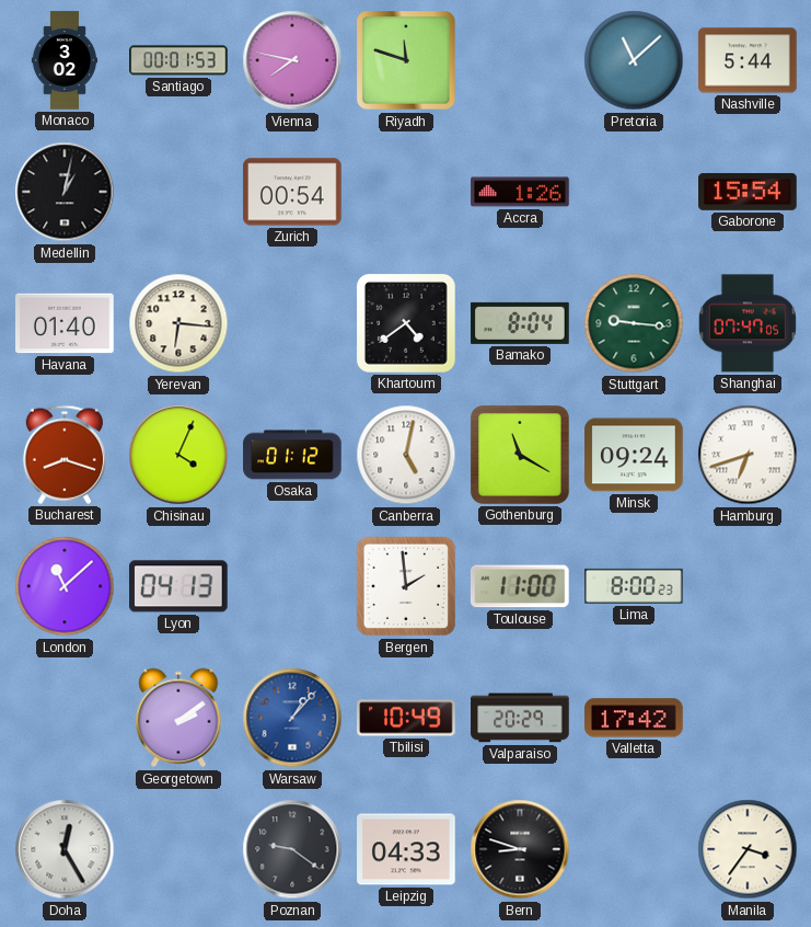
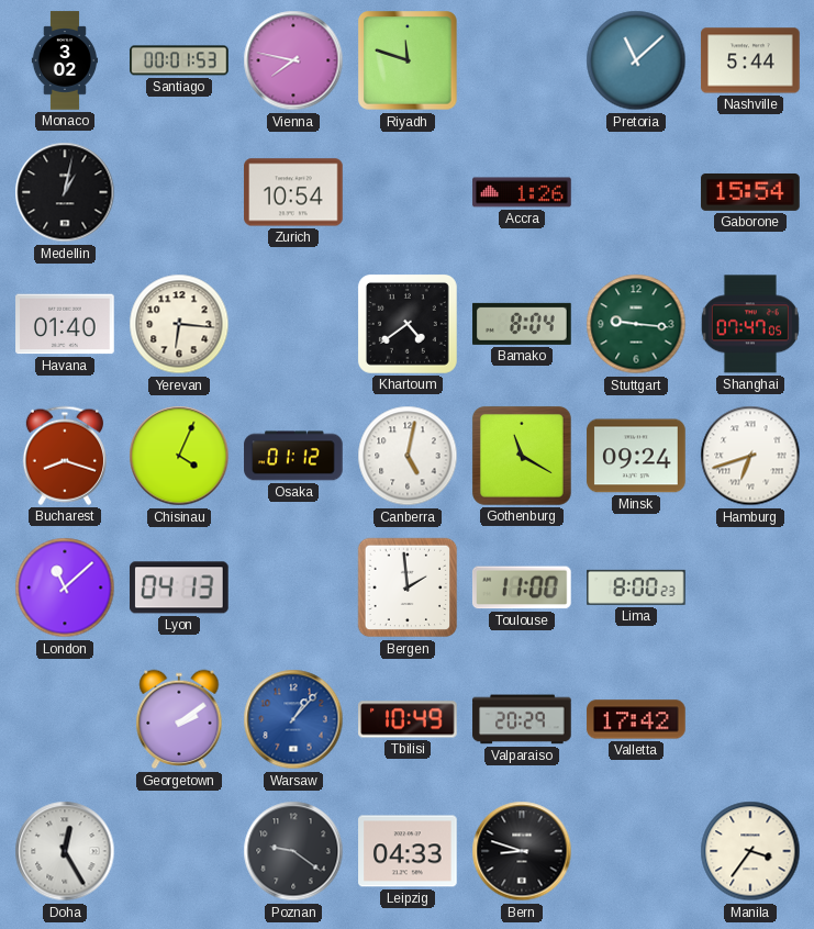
Zurich: 00:54 -> 10:54 (293, 192)
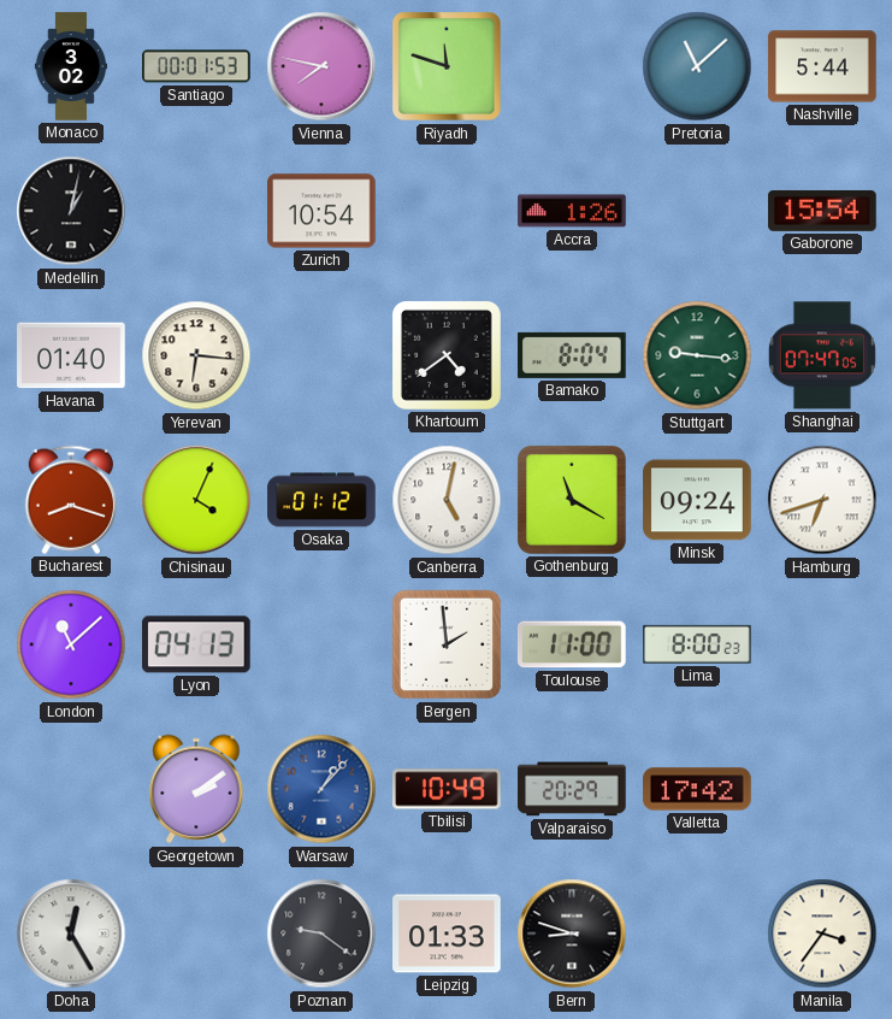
Leipzig: 04:33 -> 01:33 (447, 933)
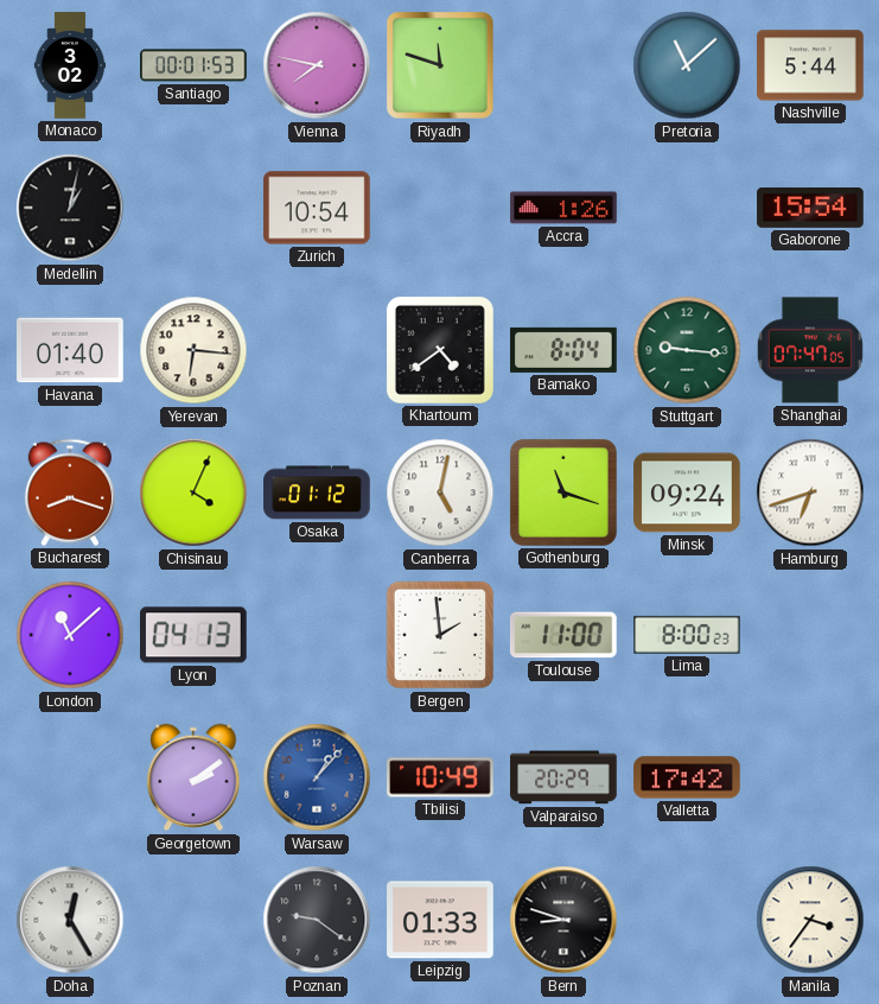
Gothenburg: 11:20 -> 11:18 (563, 493)
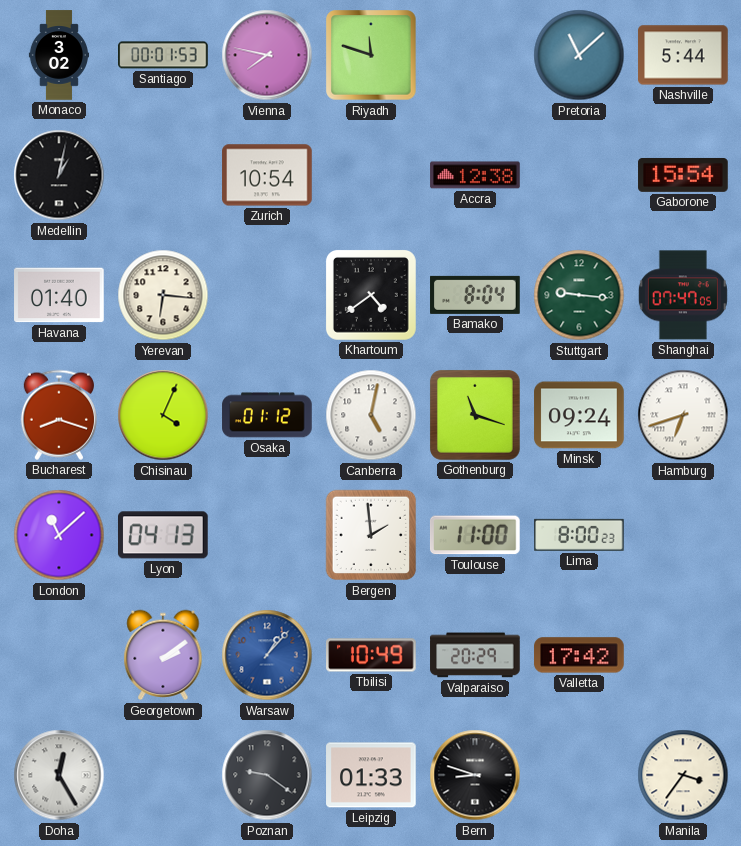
Accra: 1:26 -> 12:38 (475, 175)
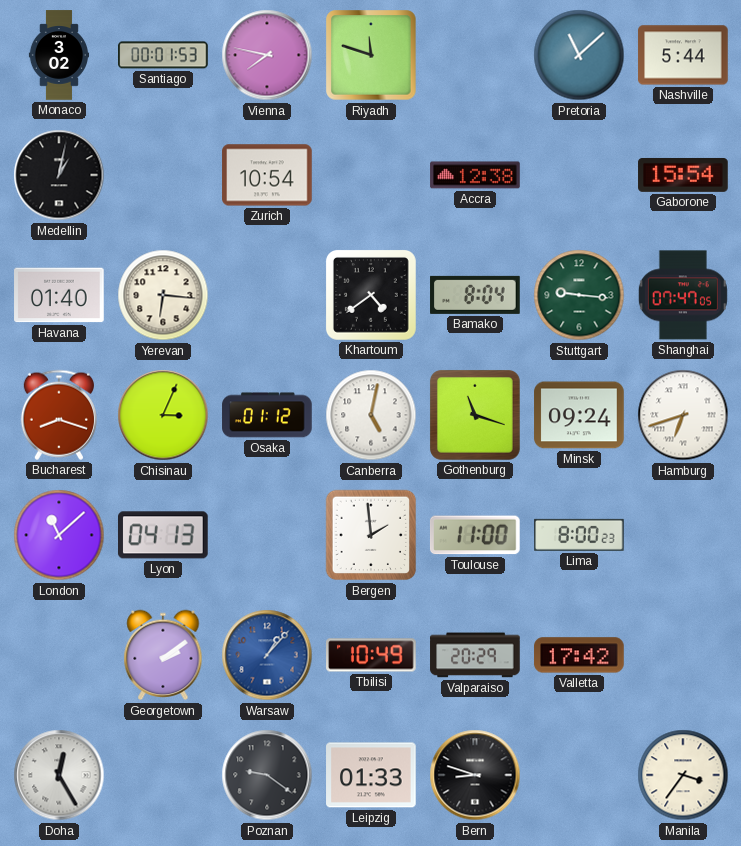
Chisinau: 4:04 -> 3:04 (163, 415)
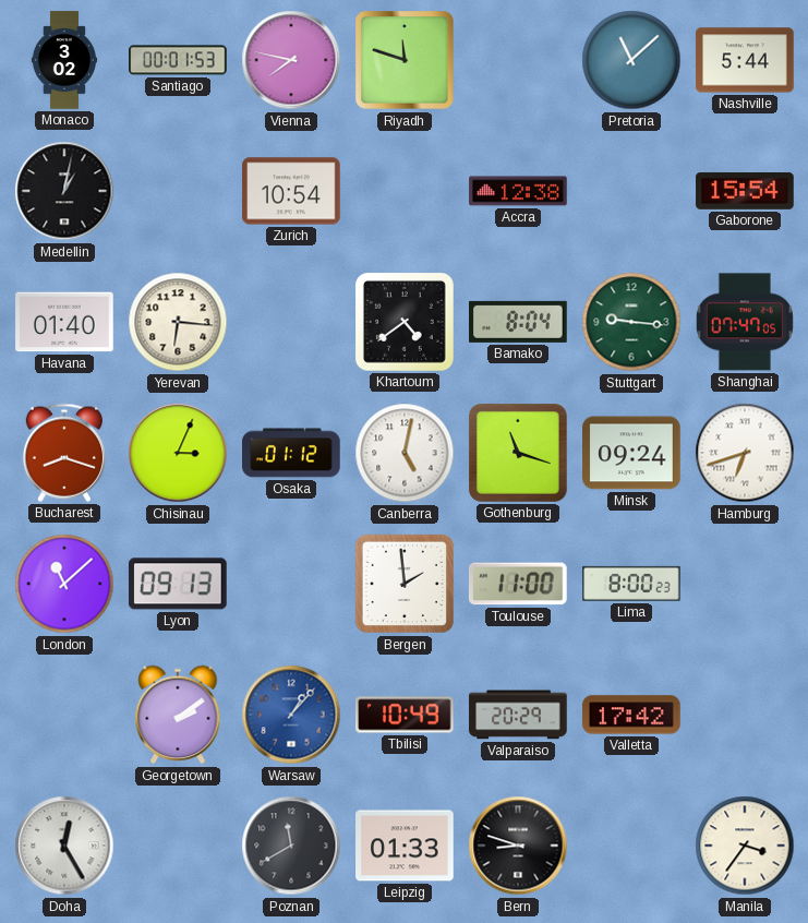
Lyon: 04:13 -> 09:13 (179, 584)
Poznan: 9:21 -> 11:40 (291, 846)
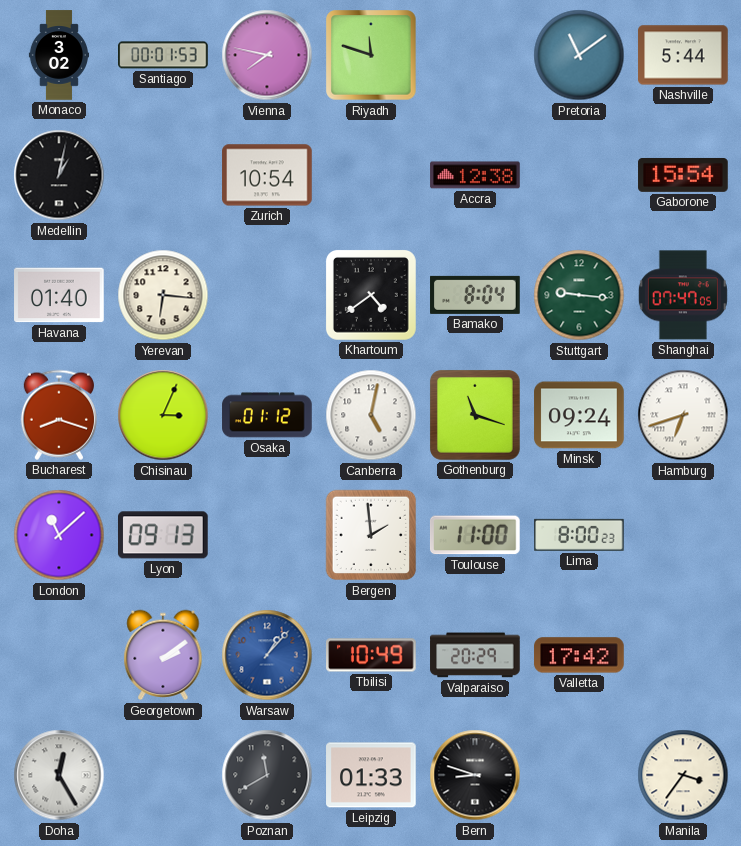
Pretoria: 11:08 -> 11:09 (579, 55)
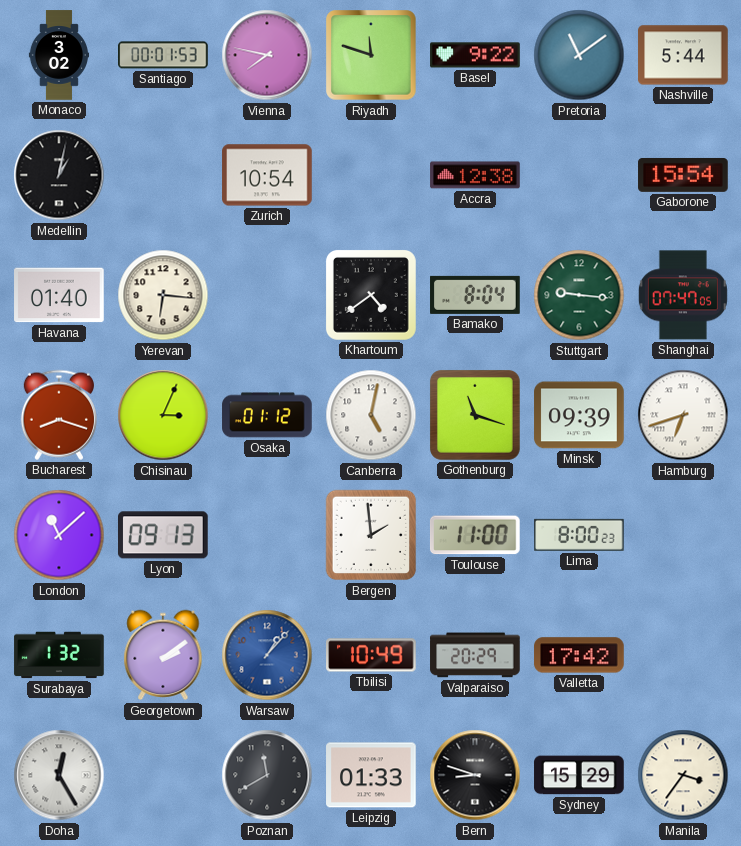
Basel: none -> 9:22 (475, 55)
Minsk: 09:24 -> 09:39 (579, 415)
Surabaya: none -> 1:32 (59, 655)
Sydney: none -> 15:29 (579, 775)
